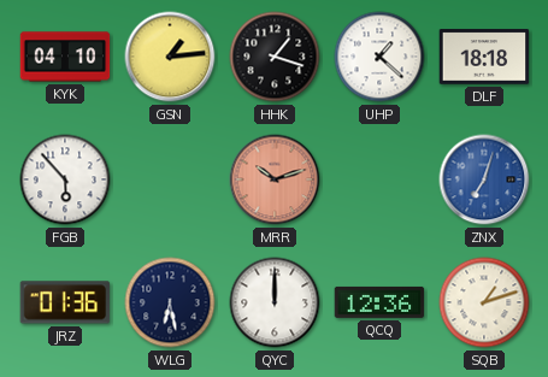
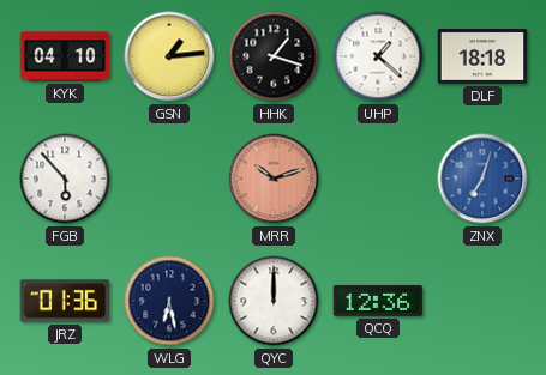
SQB: 1:12 -> none (484, 302)
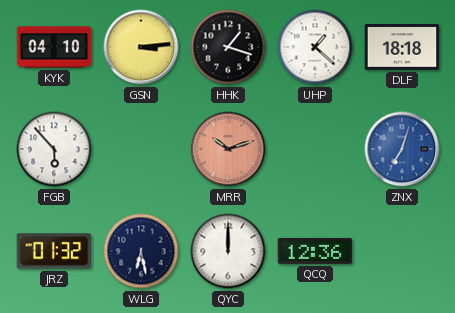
GSN: 1:14 -> 3:14 (141, 47)
JRZ: 01:36 -> 01:32 (54, 251)
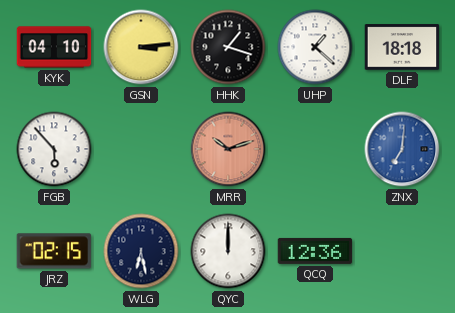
ZNX: 7:03 -> 7:01 (402, 149)
JRZ: 01:32 -> 02:15 (54, 251)
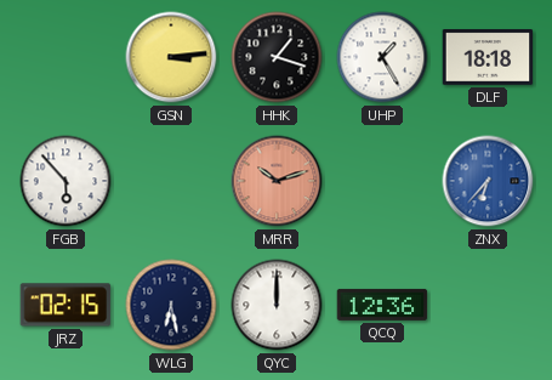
KYK: 04:10 -> none (54, 47)
UHP: 1:22 -> 1:25 (382, 57)
ZNX: 7:01 -> 6:37 (488, 181)
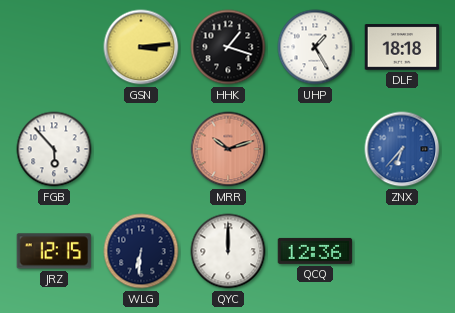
JRZ: 02:15 -> 12:15 (54, 251)
WLG: 6:28 -> 6:31 (141, 251)
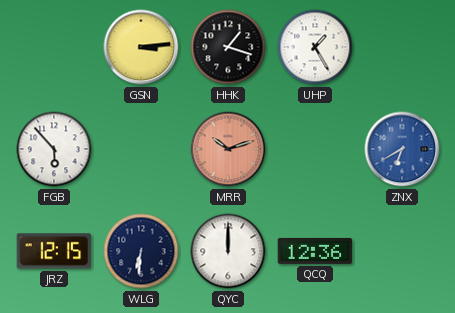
DLF: 18:18 -> none (402, 47)
ZNX: 6:37 -> 6:40 (402, 149)
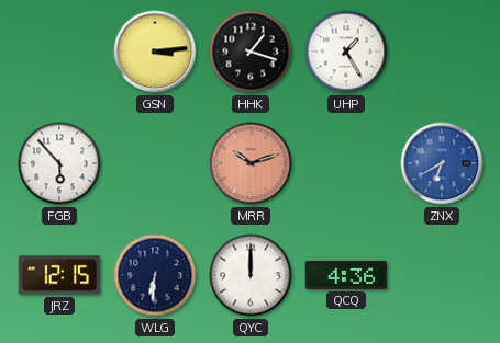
QCQ: 12:36 -> 4:36 (346, 275)
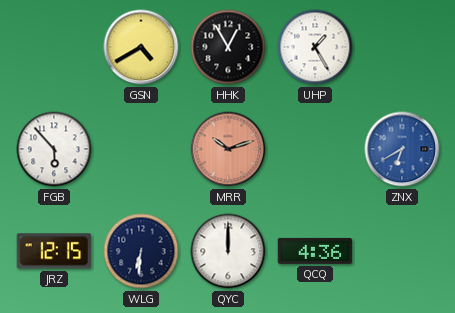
GSN: 3:14 -> 4:40 (141, 47)
HHK: 1:18 -> 12:55 (228, 47)
